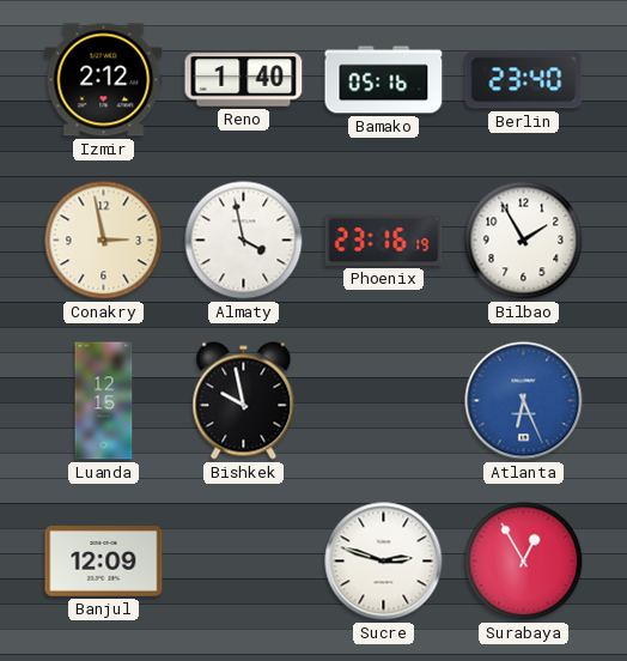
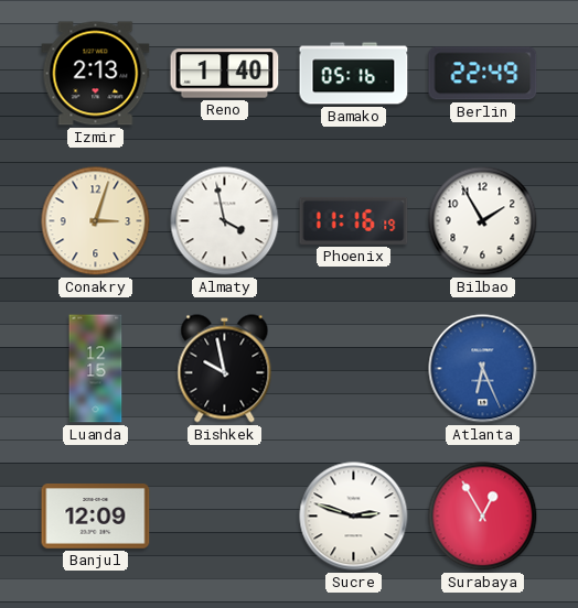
Izmir: 2:12 -> 2:13 (96, 74)
Berlin: 23:40 -> 22:49 (483, 74)
Conakry: 2:58 -> 3:03 (96, 221)
Phoenix: 23:16 -> 11:16 (354, 220)
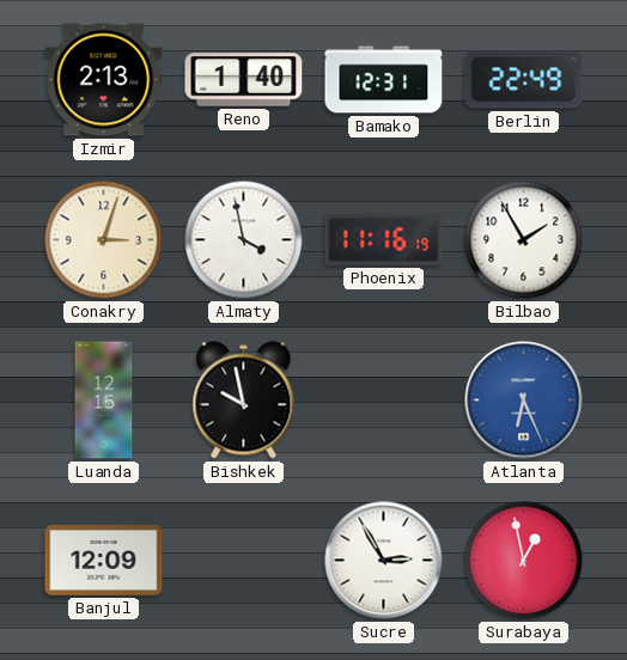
Bamako: 05:16 -> 12:31 (384, 80)
Sucre: 2:48 -> 2:55 (384, 561)
Surabaya: 12:55 -> 12:58 (524, 561)
